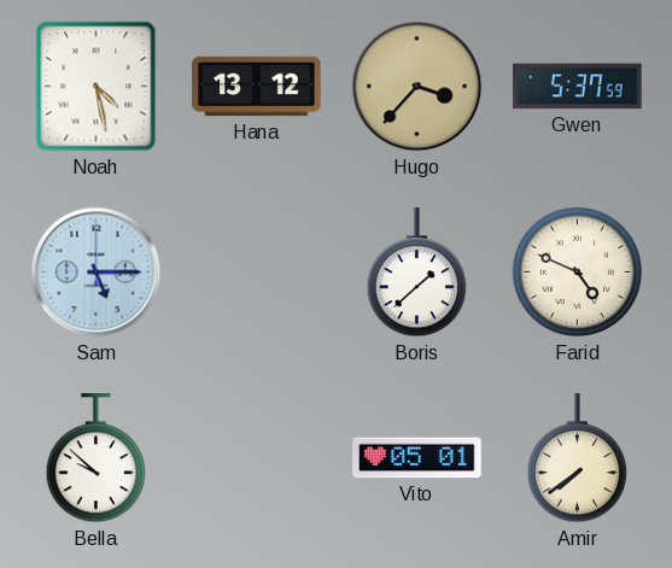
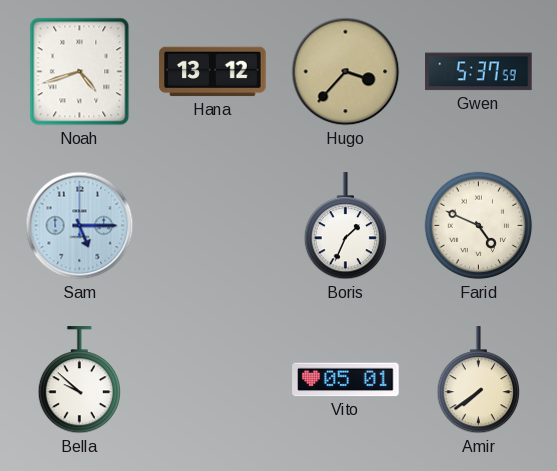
Noah: 4:28 -> 4:42 (80, 72)
Boris: 1:38 -> 1:34 (345, 226)
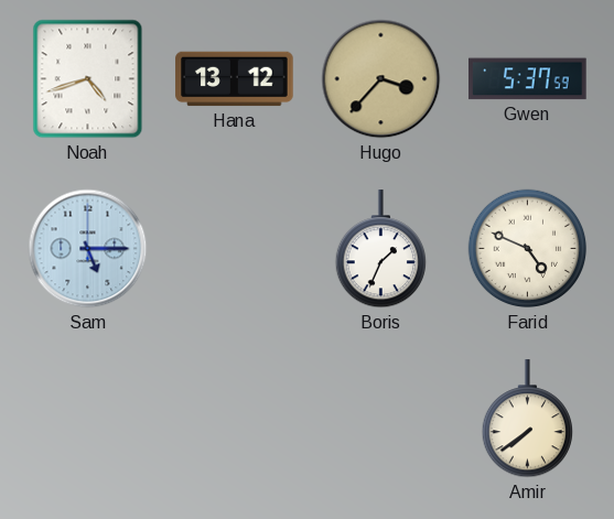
Bella: 9:52 -> none (79, 380)
Vito: 05:01 -> none (346, 380)
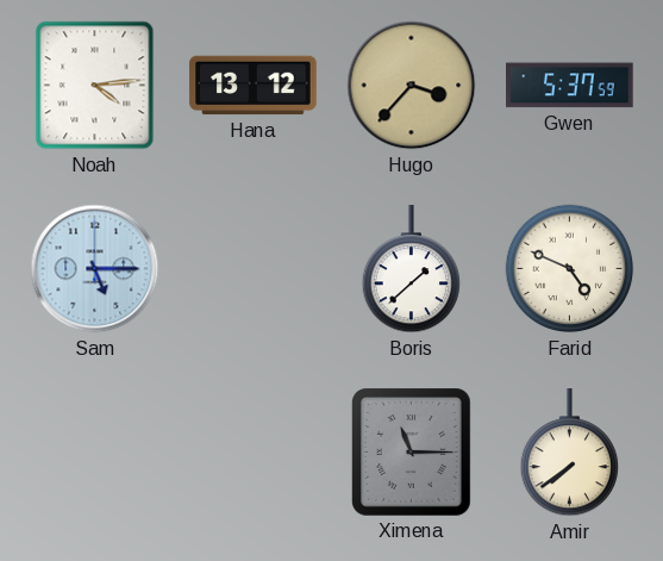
Noah: 4:42 -> 4:14 (95, 86)
Boris: 1:34 -> 1:38 (411, 269)
Ximena: none -> 11:15 (412, 453)
